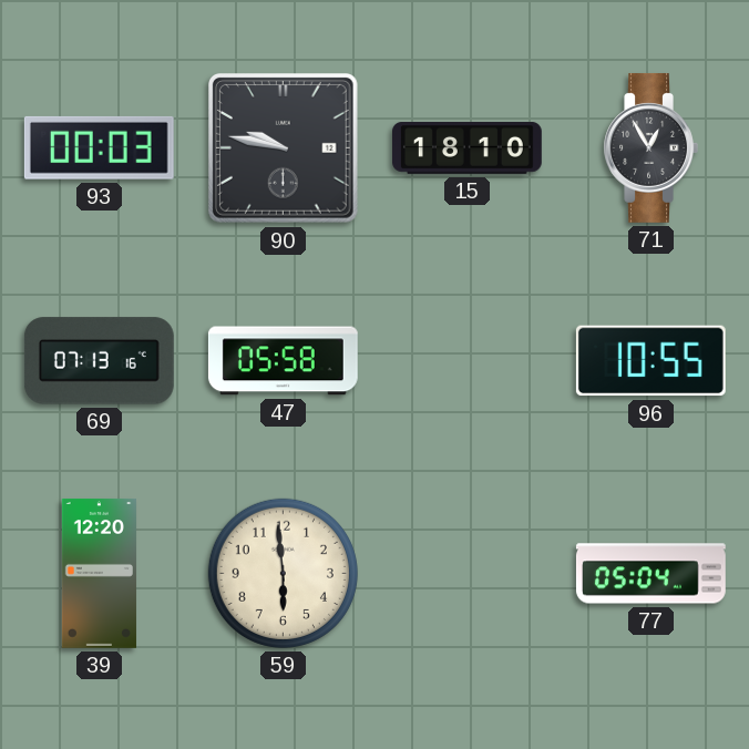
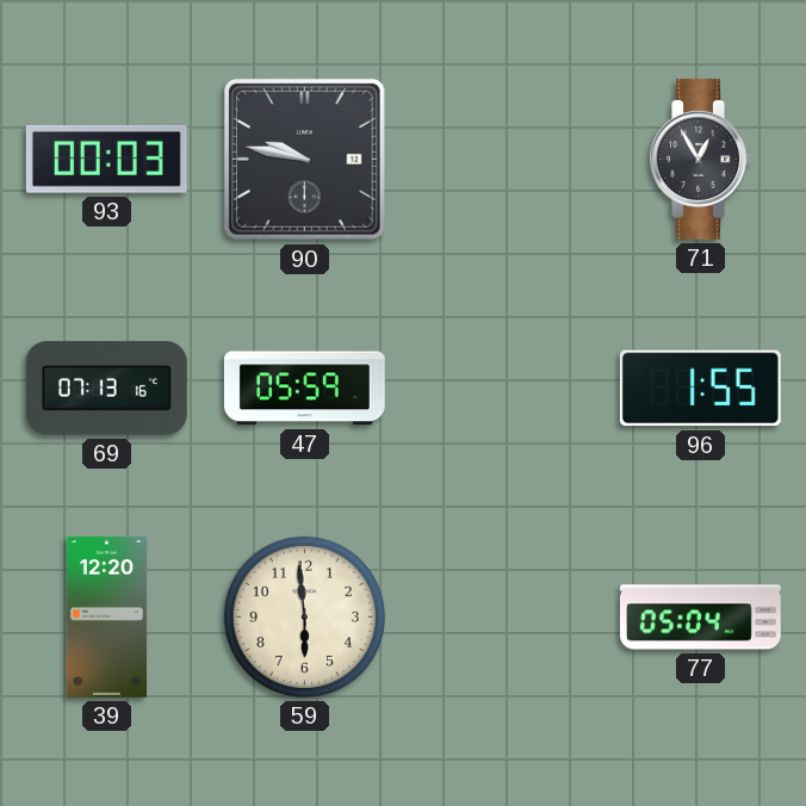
15: 18:10 -> none (468, 147)
47: 05:58 -> 05:59 (304, 389)
96: 10:55 -> 1:55 (700, 389)
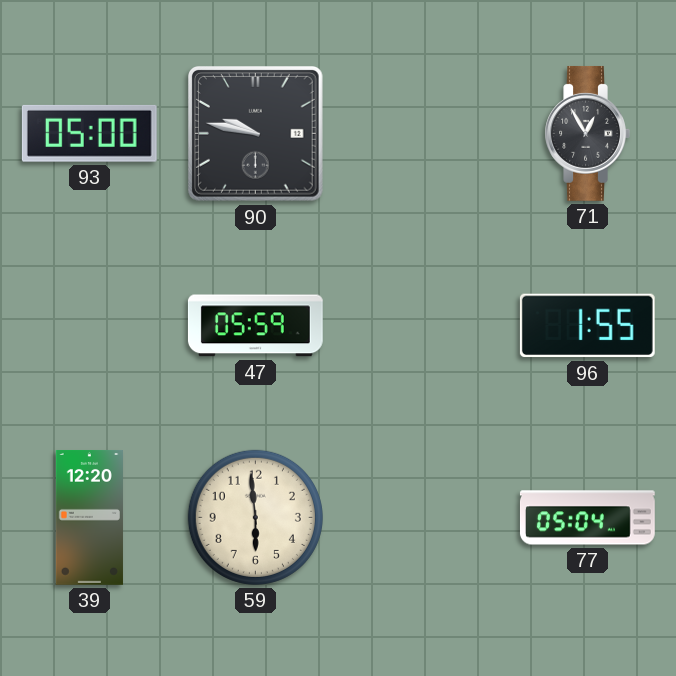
93: 00:03 -> 05:00 (89, 133)
69: 07:13 -> none (106, 389)
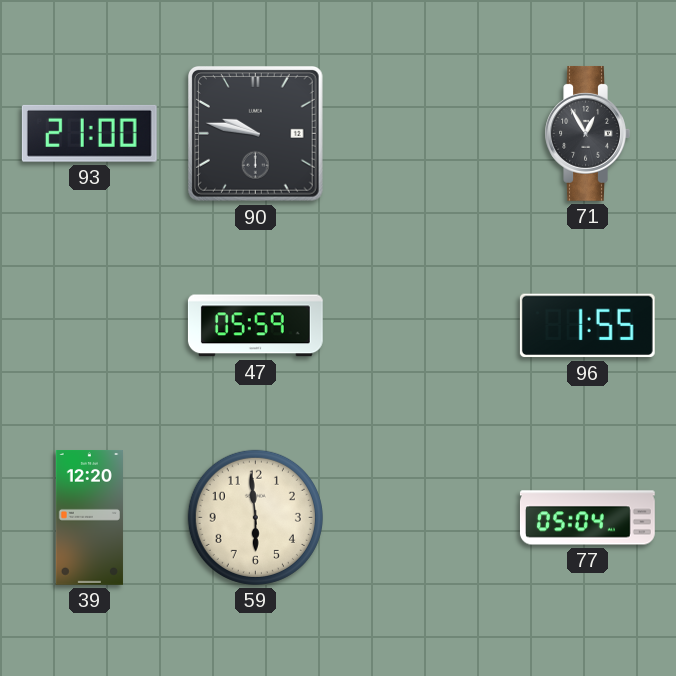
93: 05:00 -> 21:00 (89, 133)
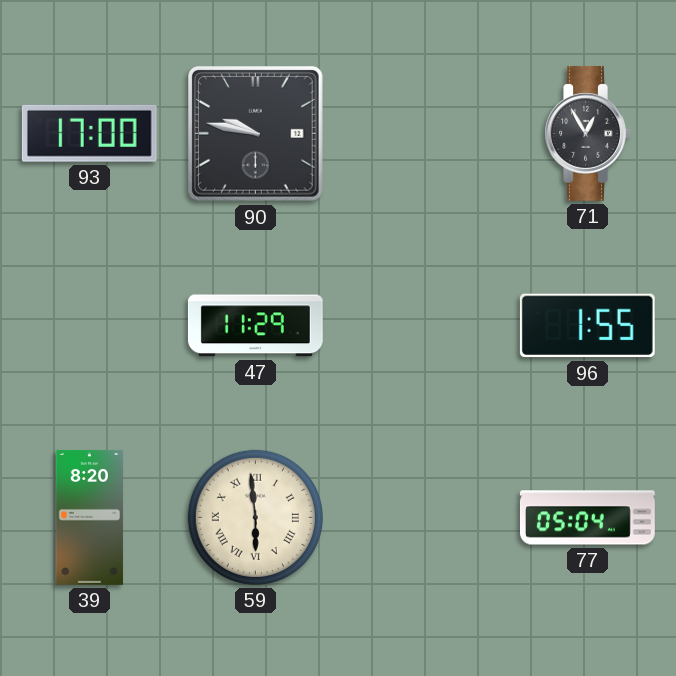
93: 21:00 -> 17:00 (89, 133)
47: 05:59 -> 11:29 (255, 326)
39: 12:20 -> 8:20 (89, 518)
59 numerals: Arabic -> Roman (255, 517)
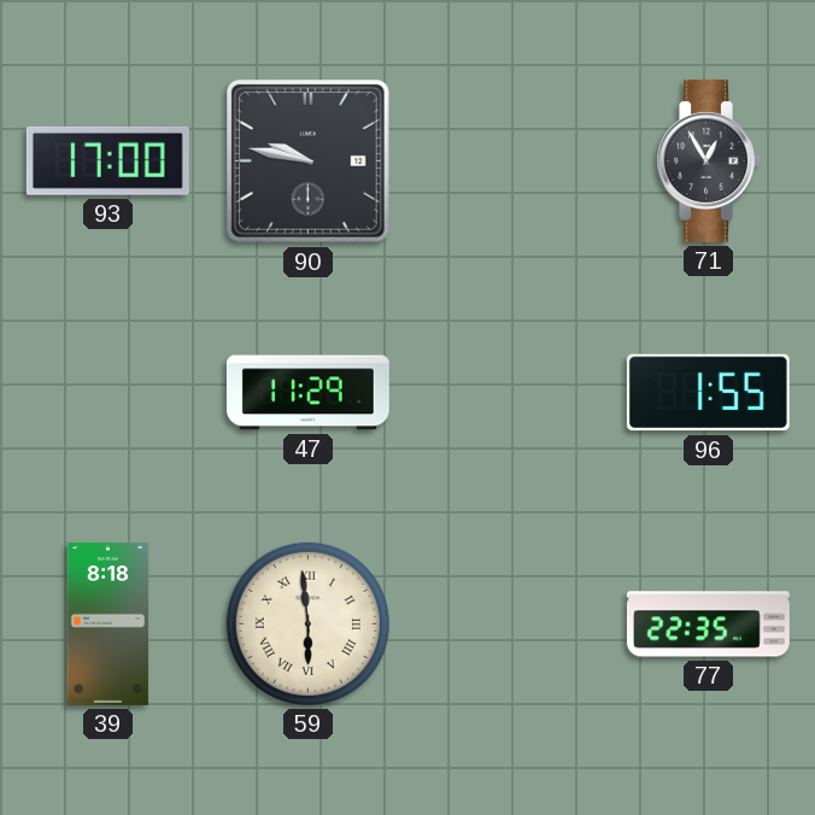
39: 8:20 -> 8:18 (107, 625)
77: 05:04 -> 22:35 (708, 625)
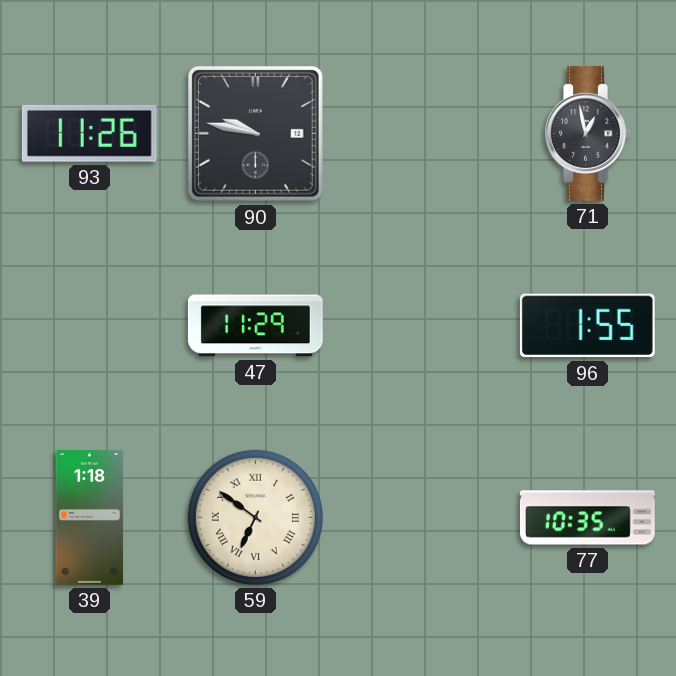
93: 17:00 -> 11:26 (89, 133)
71: 12:55 -> 12:58 (587, 133)
39: 8:18 -> 1:18 (89, 518)
59: 5:59 -> 6:51 (255, 517)
77: 22:35 -> 10:35 (587, 518)
